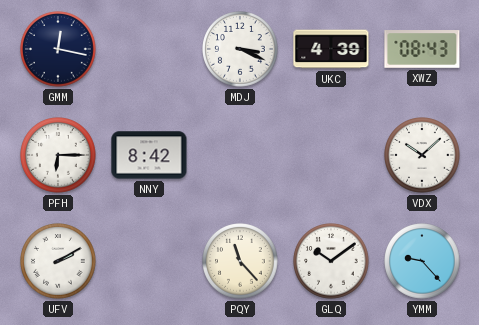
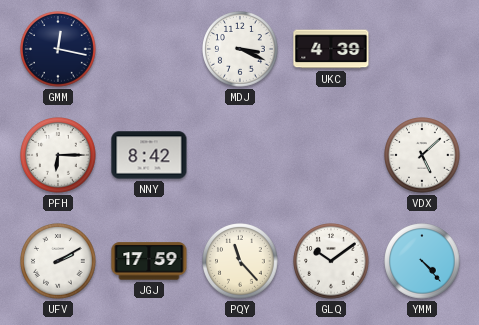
XWZ: 08:43 -> none (422, 50)
VDX: 10:08 -> 5:08 (422, 155)
JGJ: none -> 17:59 (149, 261)
YMM: 9:23 -> 4:23 (422, 261)
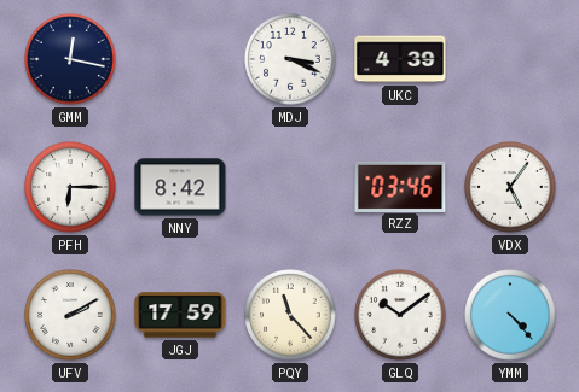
RZZ: none -> 03:46 (400, 186)
VDX: 5:08 -> 5:06 (510, 187)
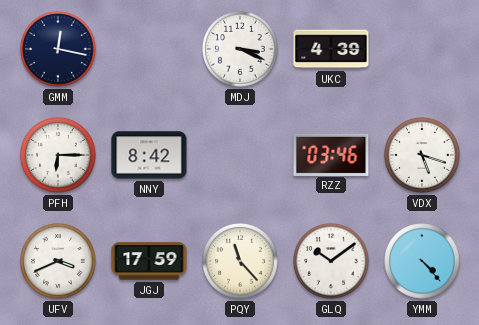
VDX: 5:06 -> 5:18 (422, 155)
UFV: 2:10 -> 3:41 (58, 261)
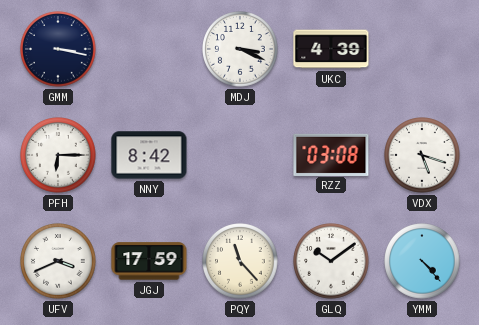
GMM: 12:17 -> 3:17 (58, 49)
RZZ: 03:46 -> 03:08 (331, 154)
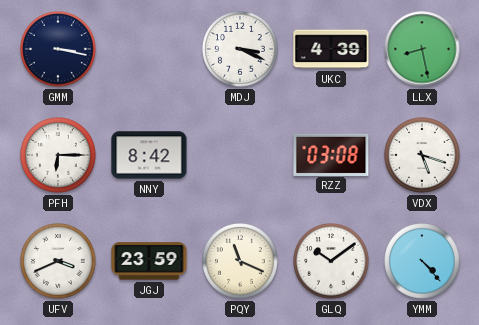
LLX: none -> 8:28 (422, 49)
JGJ: 17:59 -> 23:59 (149, 261)
PQY: 11:23 -> 11:19 (240, 261)
